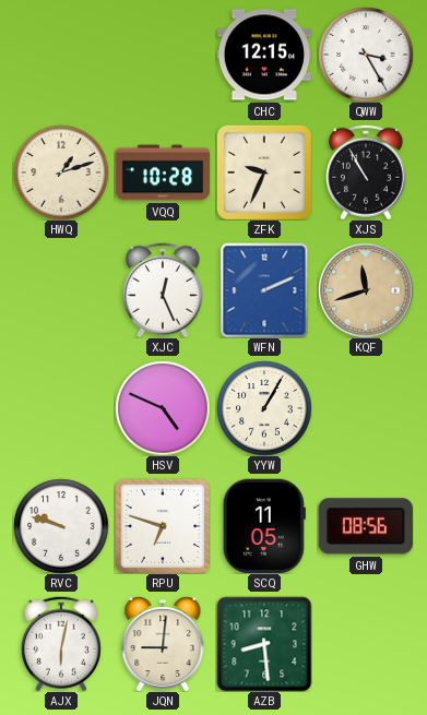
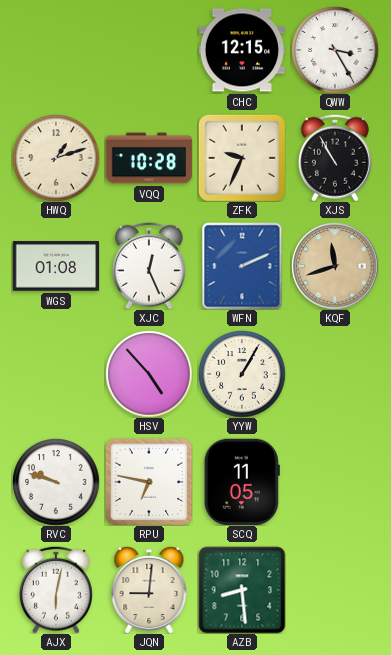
WGS: none -> 01:08 (56, 266)
HSV: 4:49 -> 4:53 (149, 374)
RPU: 6:48 -> 6:47 (149, 482)
GHW: 08:56 -> none (366, 526)
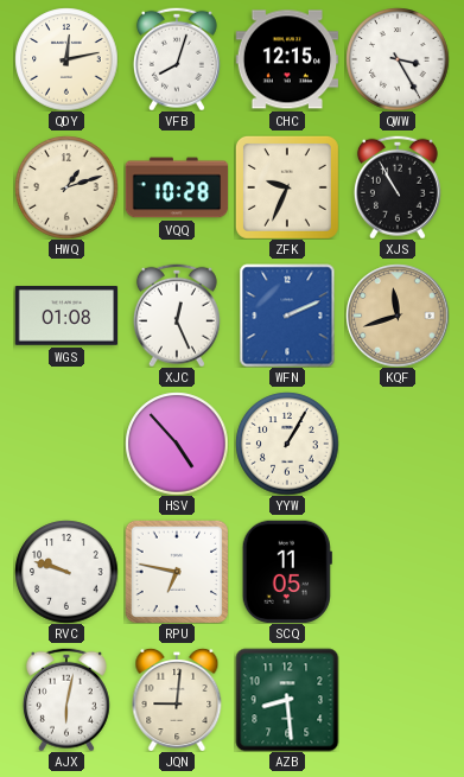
QDY: none -> 12:13 (66, 59)
VFB: none -> 8:03 (177, 59)
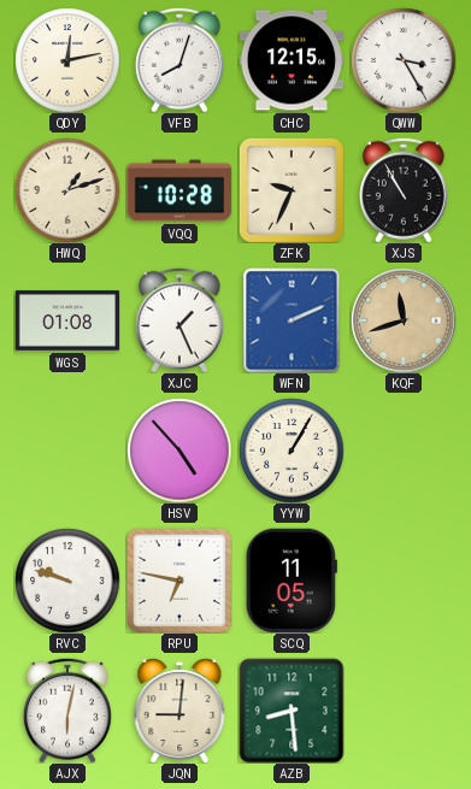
XJC: 12:26 -> 1:26 (179, 320)
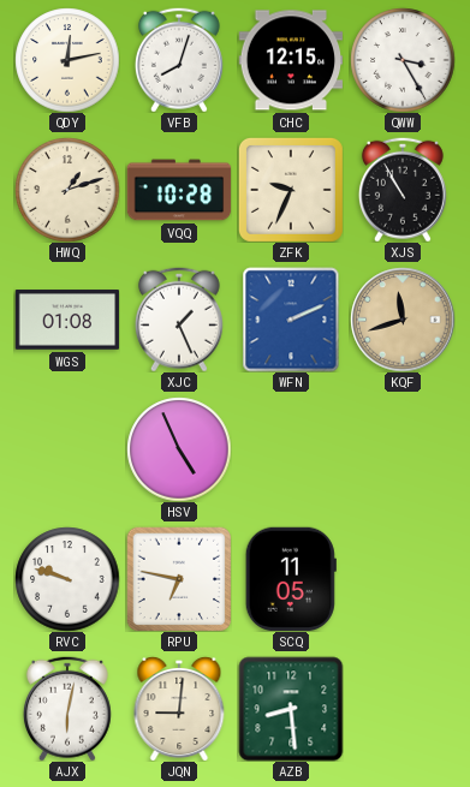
HSV: 4:53 -> 4:56 (179, 449)
YYW: 1:05 -> none (292, 451)
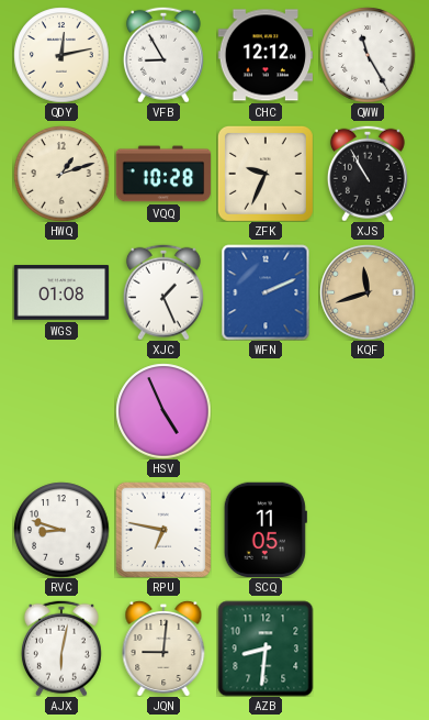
VFB: 8:03 -> 8:55 (163, 55)
CHC: 12:15 -> 12:12 (266, 55)
QWW: 3:25 -> 11:25 (368, 55)
RVC: 9:48 -> 8:48 (61, 530)
AZB: 8:29 -> 8:31 (266, 649)
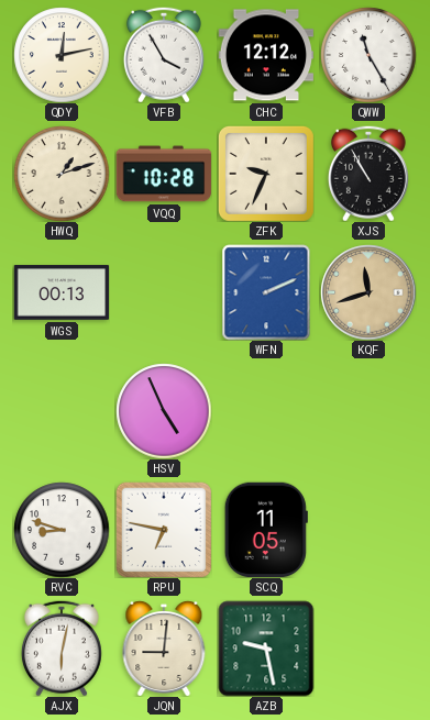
VFB: 8:55 -> 3:55 (164, 55)
WGS: 01:08 -> 00:13 (62, 292)
XJC: 1:26 -> none (163, 292)
AZB: 8:31 -> 9:28 (266, 649)
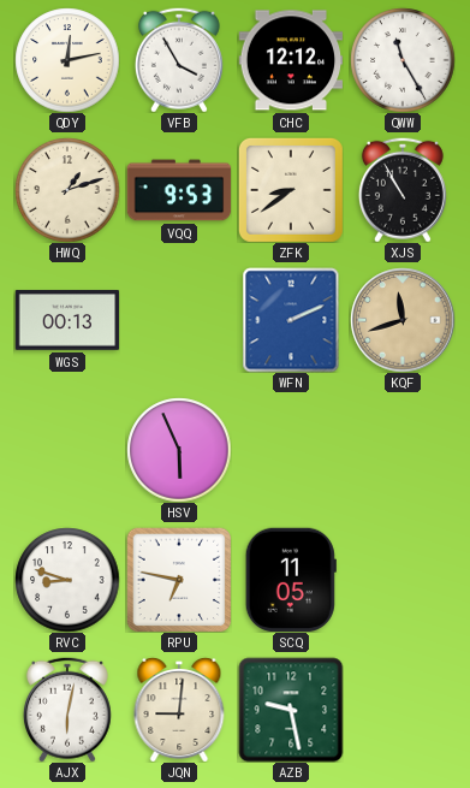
VQQ: 10:28 -> 9:53 (179, 190)
ZFK: 9:34 -> 8:39 (291, 190)
HSV: 4:56 -> 5:56 (179, 450)
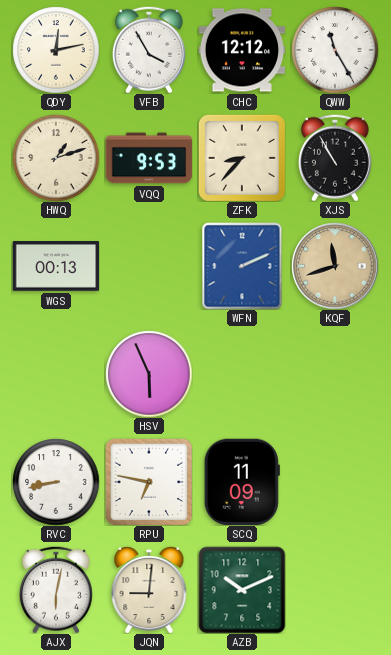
ZFK: 8:39 -> 8:37 (242, 158)
RVC: 8:48 -> 8:43 (56, 482)
SCQ: 11:05 -> 11:09 (242, 482)
AZB: 9:28 -> 10:11 (242, 590)
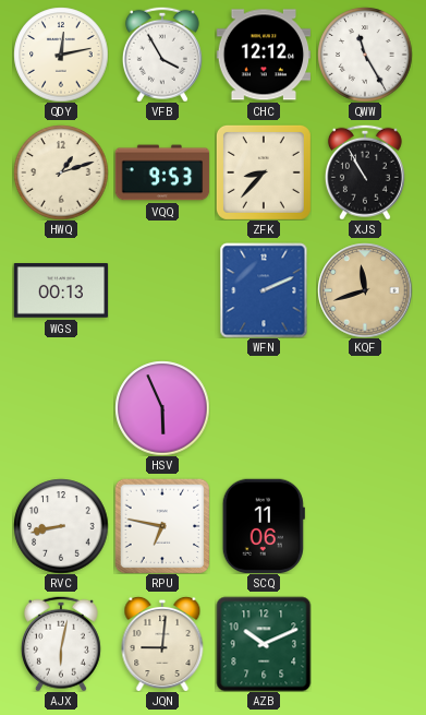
SCQ: 11:09 -> 11:06 (264, 526)
